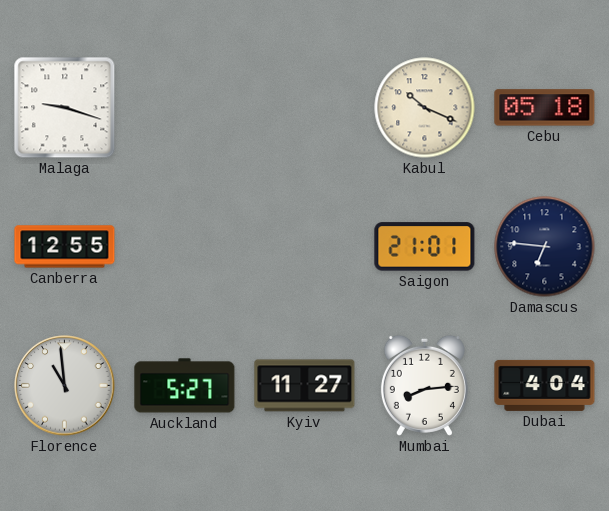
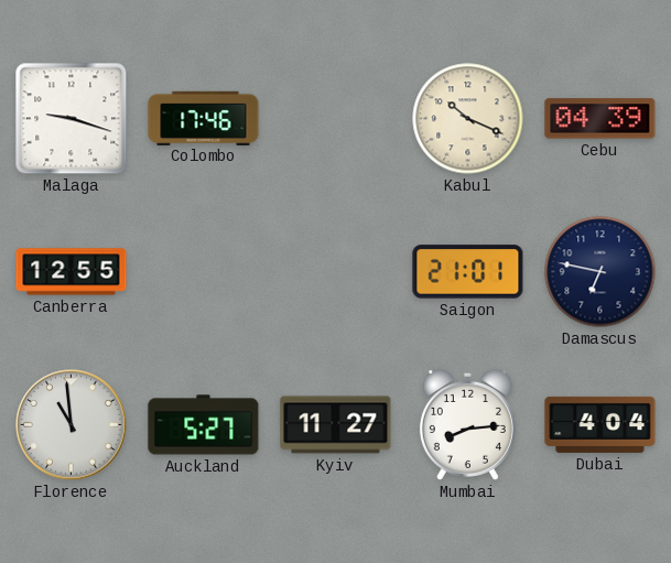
Colombo: none -> 17:46 (204, 118)
Cebu: 05:18 -> 04:39 (600, 119)
Damascus: 6:46 -> 6:47 (600, 272)
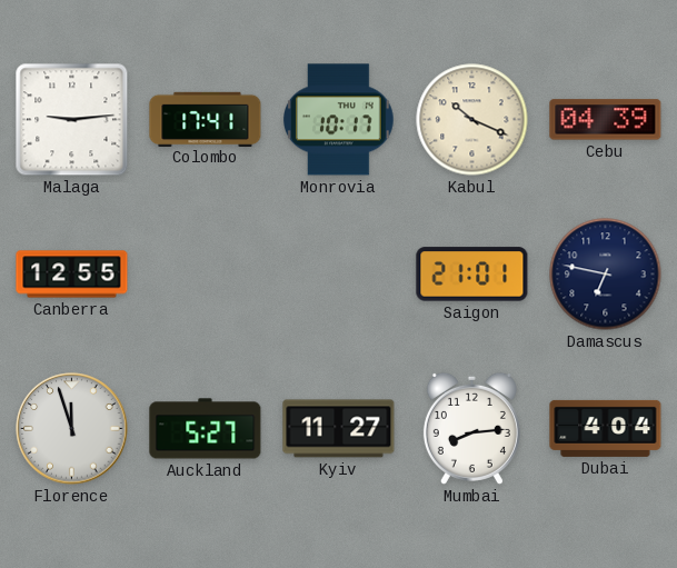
Malaga: 9:18 -> 9:14 (72, 120)
Colombo: 17:46 -> 17:41 (206, 119)
Monrovia: none -> 10:17 (339, 120)
Florence: 10:59 -> 11:57 (72, 429)
